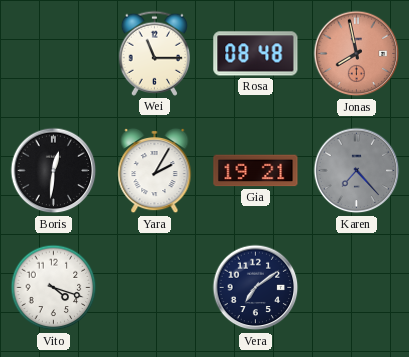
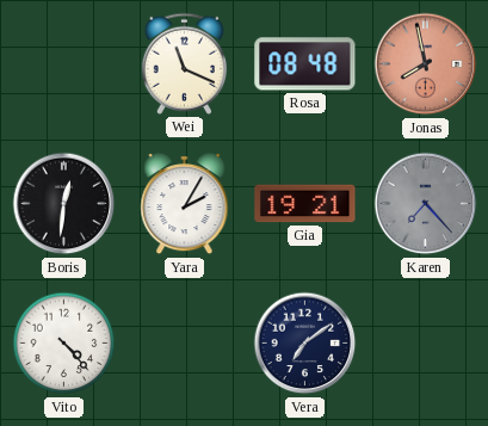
Wei: 11:15 -> 11:19 (184, 63)
Vito: 4:18 -> 4:23 (64, 344)
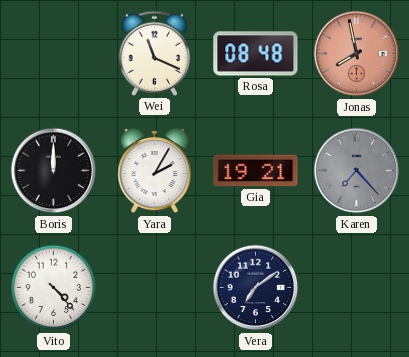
Boris: 12:31 -> 12:00 (54, 171)
